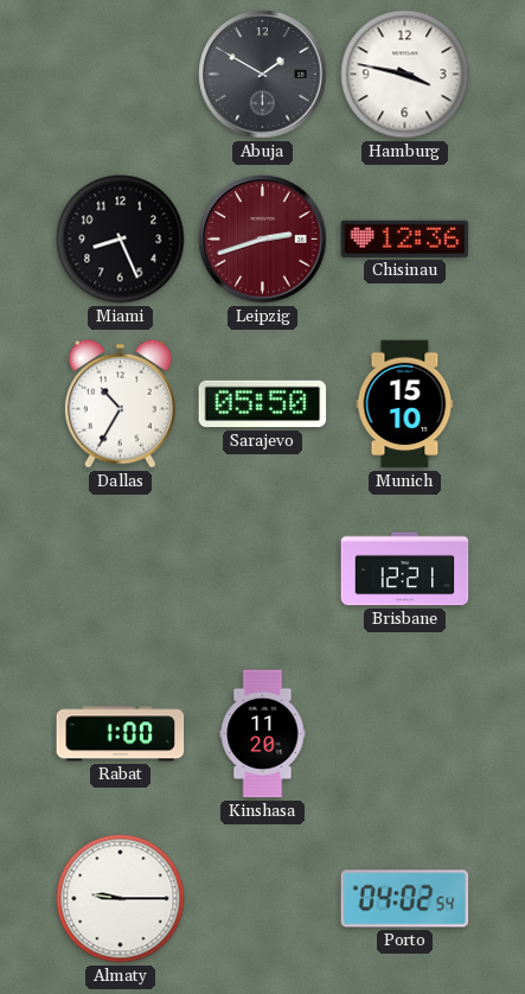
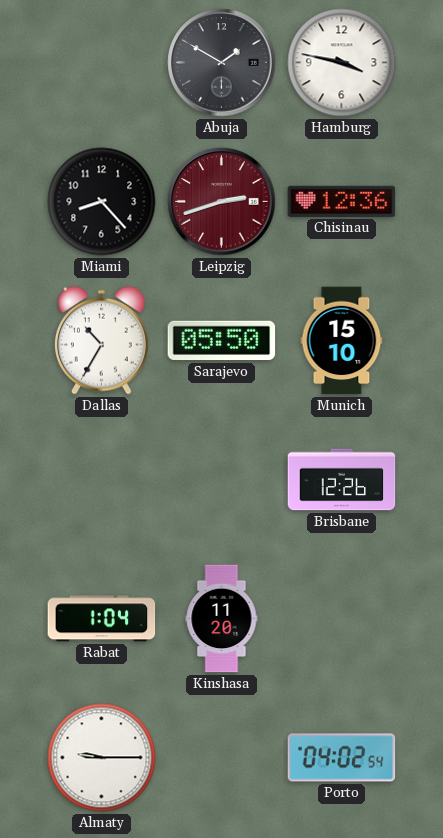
Miami: 8:26 -> 8:23 (102, 202)
Brisbane: 12:21 -> 12:26 (342, 480)
Rabat: 1:00 -> 1:04 (102, 619)
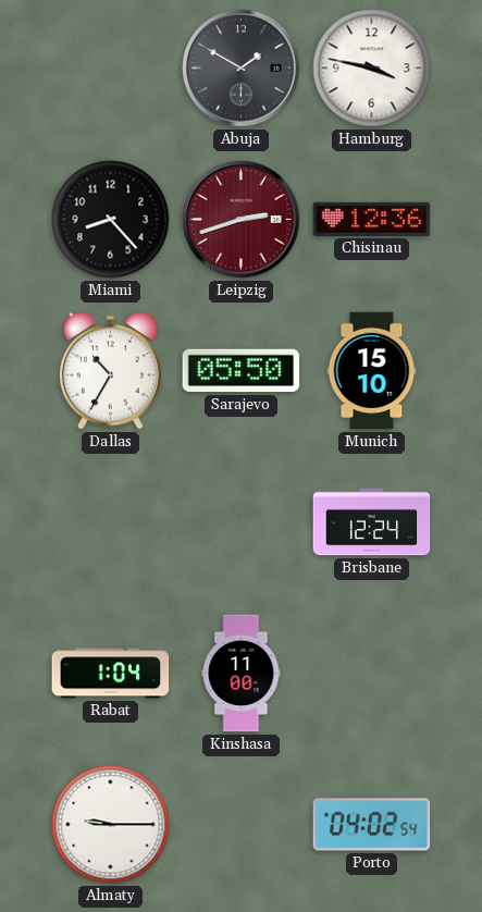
Brisbane: 12:26 -> 12:24 (372, 522)
Kinshasa: 11:20 -> 11:00 (242, 674)
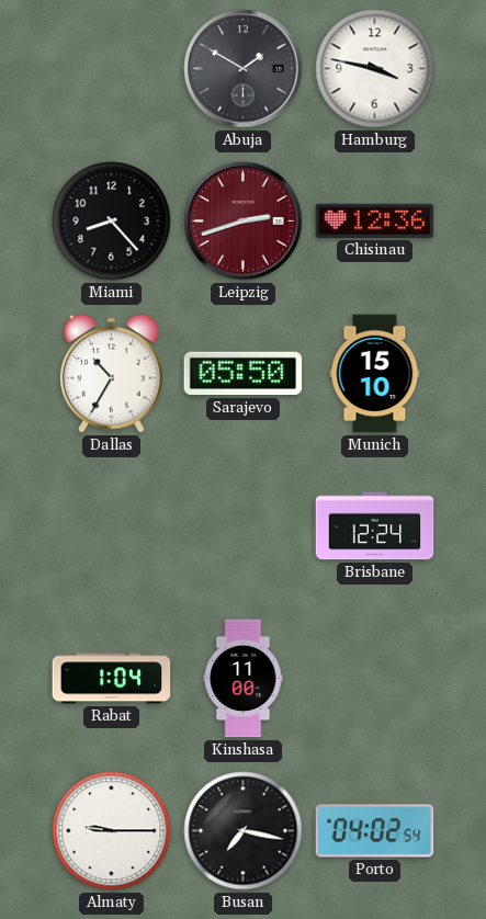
Busan: none -> 7:17 (244, 831)
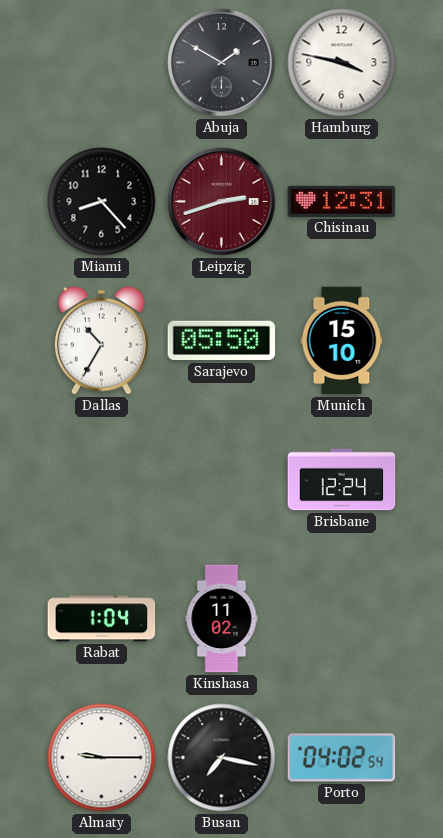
Chisinau: 12:36 -> 12:31 (342, 201)
Kinshasa: 11:00 -> 11:02 (222, 619)
